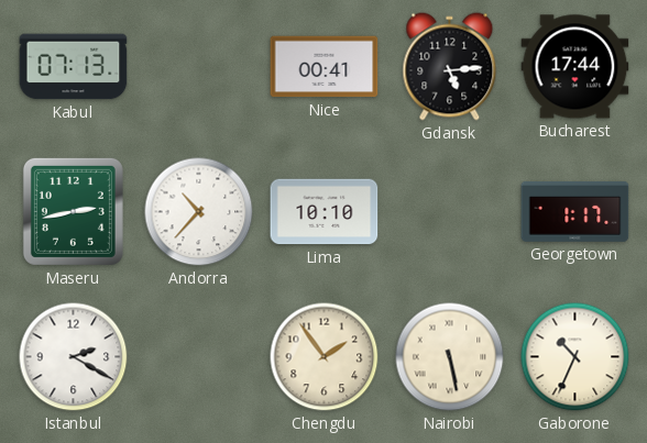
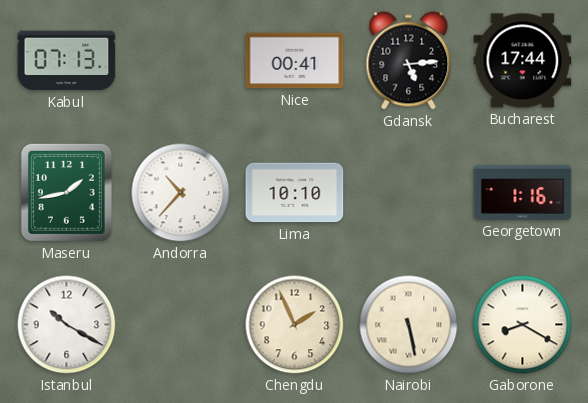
Maseru: 2:43 -> 1:43 (66, 192)
Georgetown: 1:17 -> 1:16 (523, 192)
Istanbul: 2:20 -> 10:20 (67, 325)
Chengdu: 1:54 -> 1:56 (295, 325)
Gaborone: 10:34 -> 8:20 (523, 325)
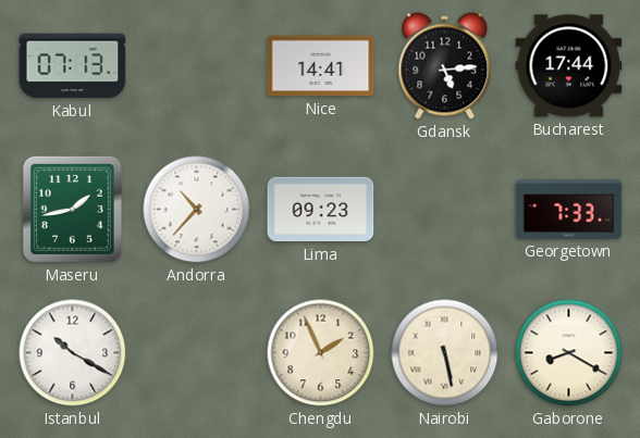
Nice: 00:41 -> 14:41 (321, 66)
Lima: 10:10 -> 09:23 (321, 210)
Georgetown: 1:16 -> 7:33 (569, 209)
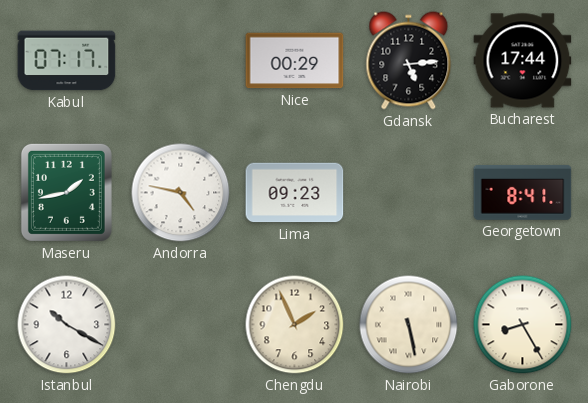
Kabul: 07:13 -> 07:17 (67, 61)
Nice: 14:41 -> 00:29 (295, 61)
Andorra: 10:37 -> 4:47 (181, 193)
Georgetown: 7:33 -> 8:41 (523, 192)
Gaborone: 8:20 -> 8:25 (523, 325)
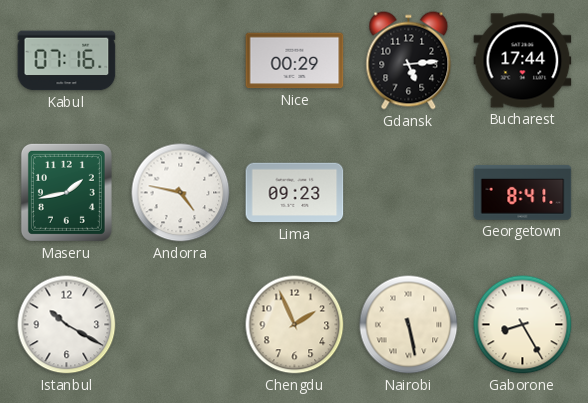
Kabul: 07:17 -> 07:16 (67, 61)
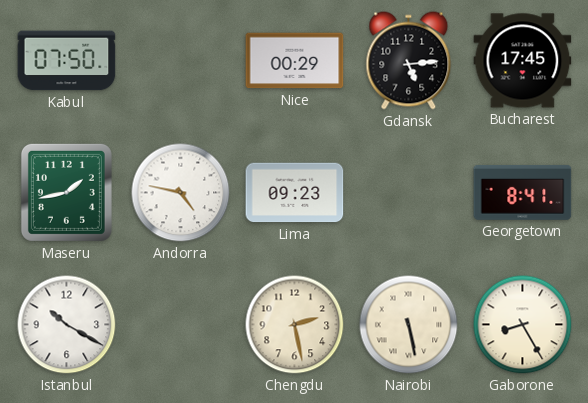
Kabul: 07:16 -> 07:50 (67, 61)
Bucharest: 17:44 -> 17:45 (523, 61)
Chengdu: 1:56 -> 2:28 (295, 325)
